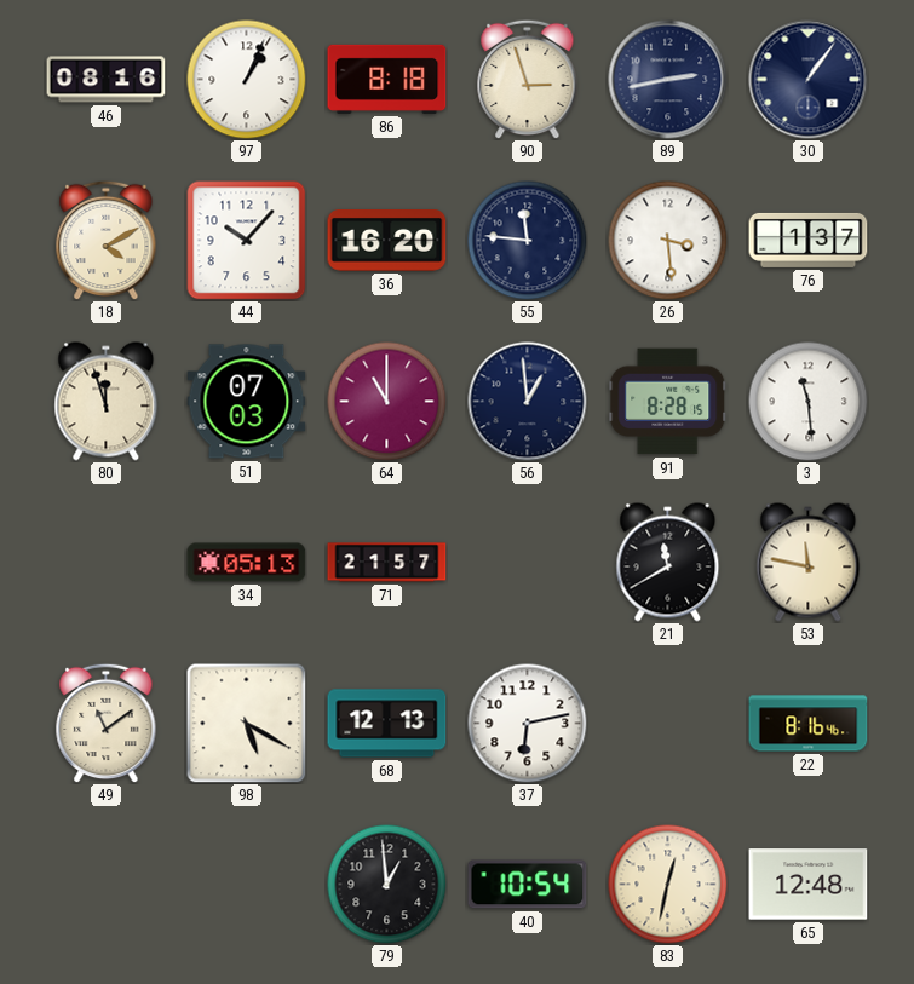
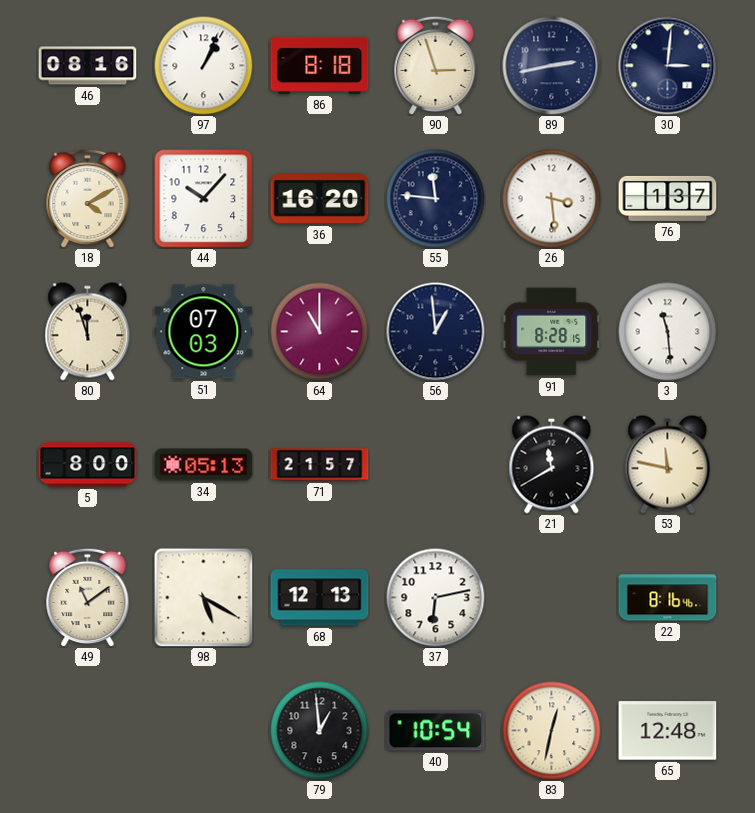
30: 1:06 -> 3:01 (668, 66)
5: none -> 8:00 (88, 465)
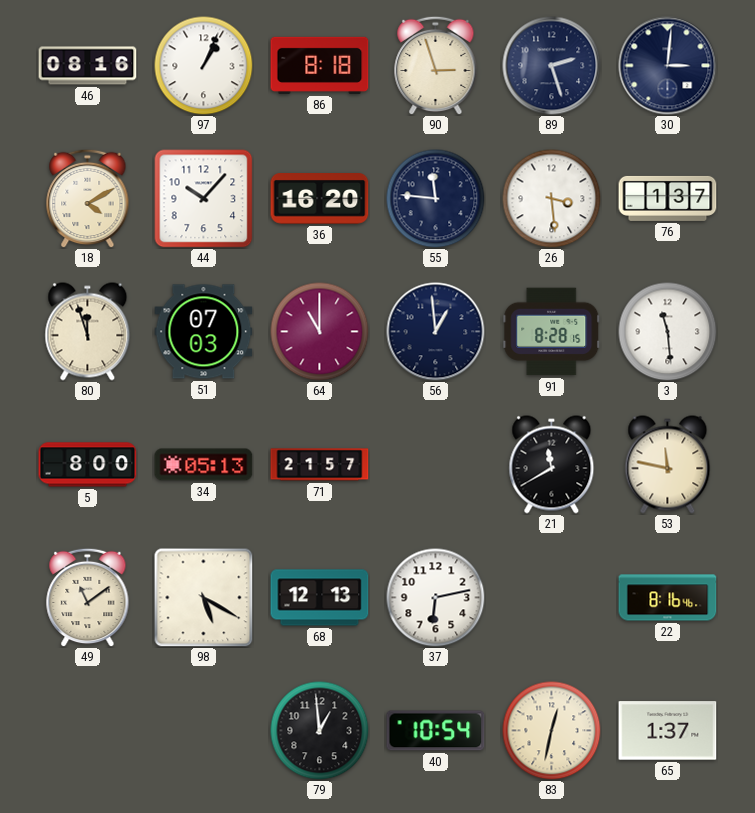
89: 2:43 -> 2:27 (552, 66)
65: 12:48 -> 1:37 (668, 731)
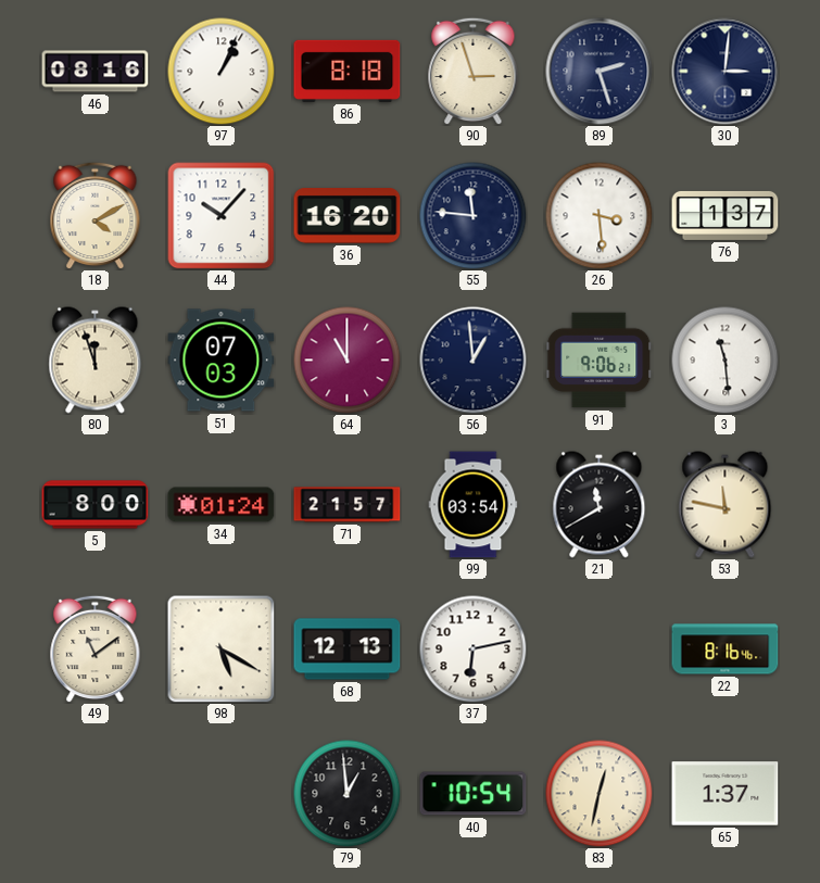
91: 8:28 -> 9:06 (600, 361)
34: 05:13 -> 01:24 (222, 505)
99: none -> 03:54 (474, 505)
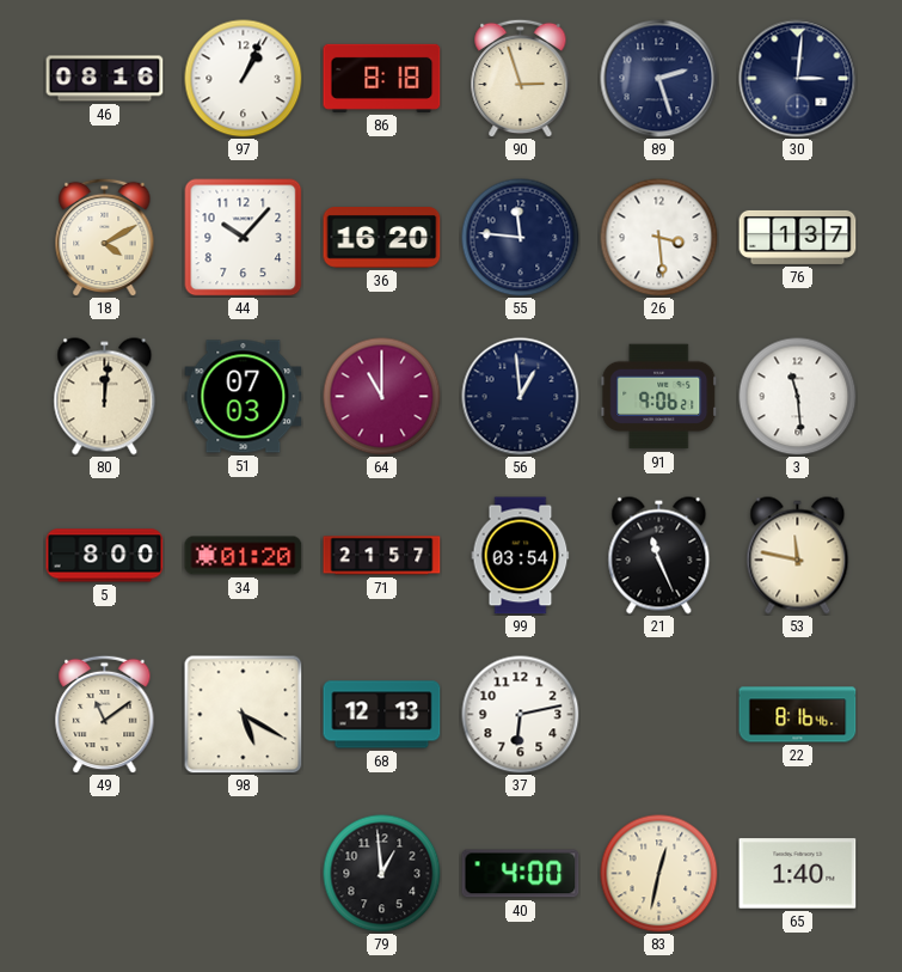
80: 11:57 -> 12:01 (105, 397)
34: 01:24 -> 01:20 (244, 556)
21: 11:40 -> 11:26 (659, 556)
40: 10:54 -> 4:00 (521, 874)
65: 1:37 -> 1:40 (798, 874)
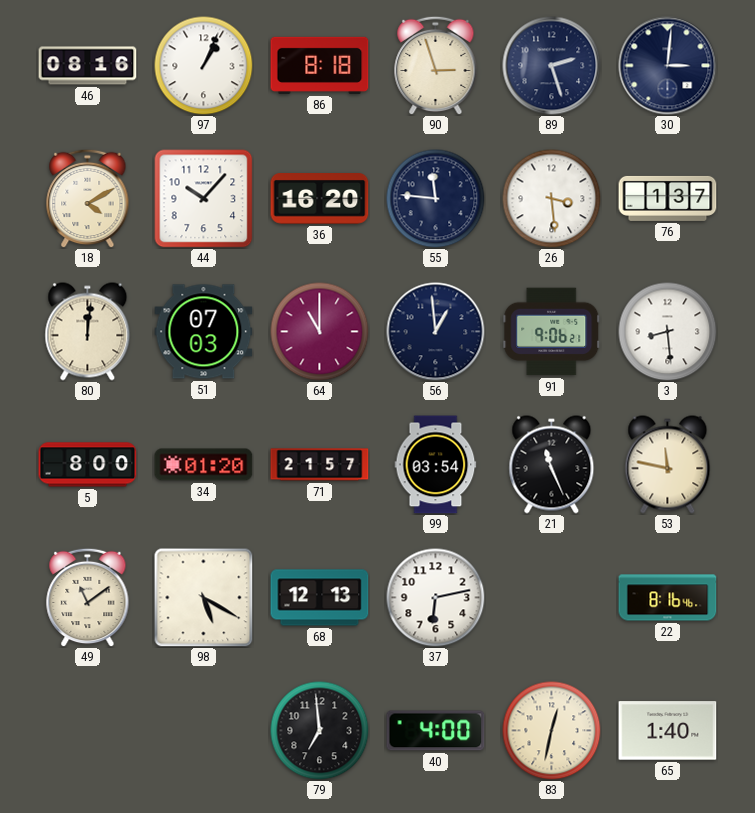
3: 11:29 -> 8:29 (668, 332)
79: 12:59 -> 6:59 (320, 731)
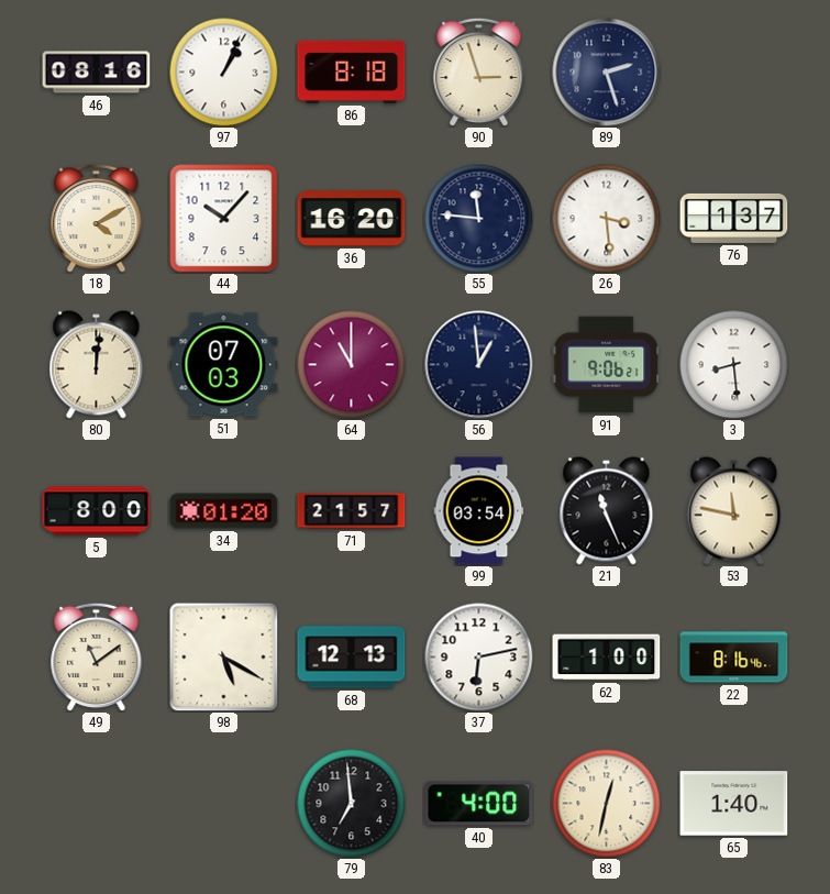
30: 3:01 -> none (668, 66)
62: none -> 1:00 (607, 658)
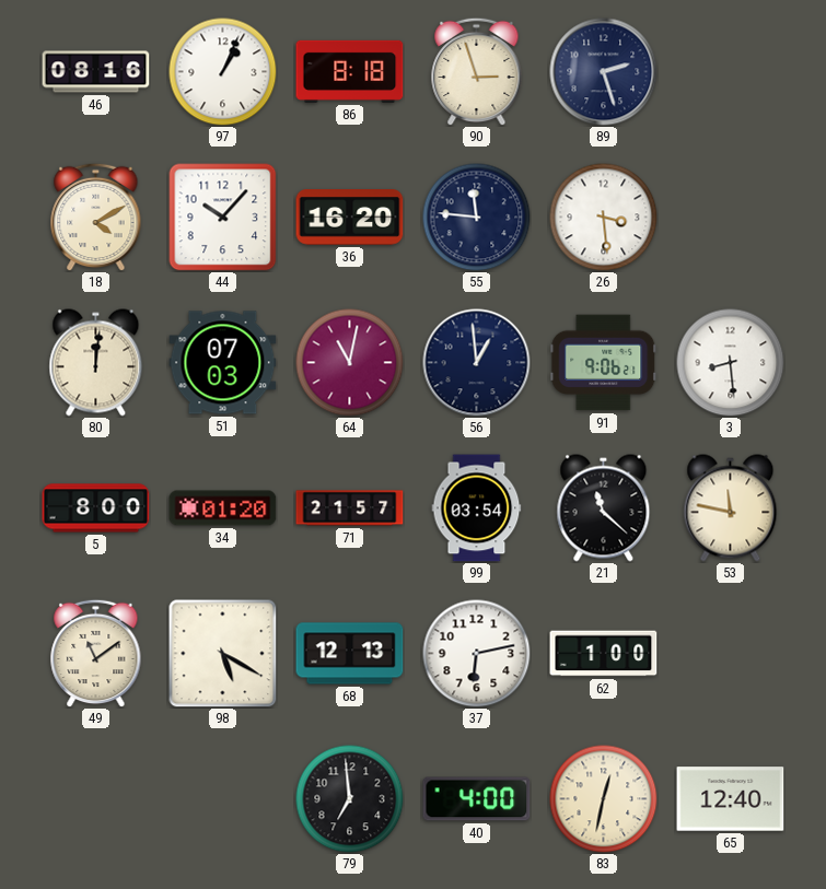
76: 1:37 -> none (734, 218)
64: 11:00 -> 11:02 (350, 363)
21: 11:26 -> 11:22 (604, 508)
22: 8:16 -> none (734, 658)
65: 1:40 -> 12:40 (731, 799)
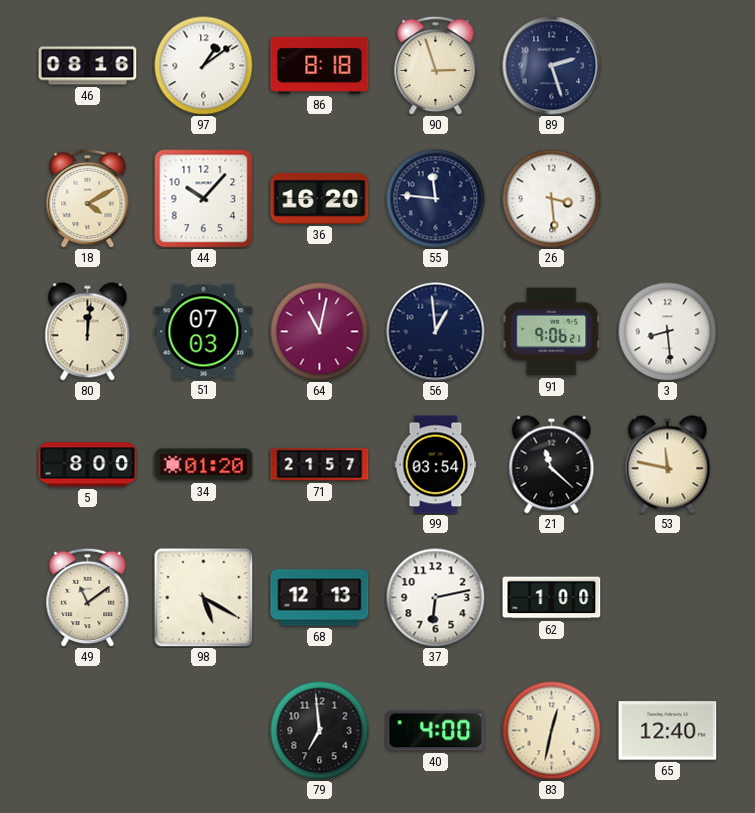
97: 1:04 -> 1:09 (204, 66)
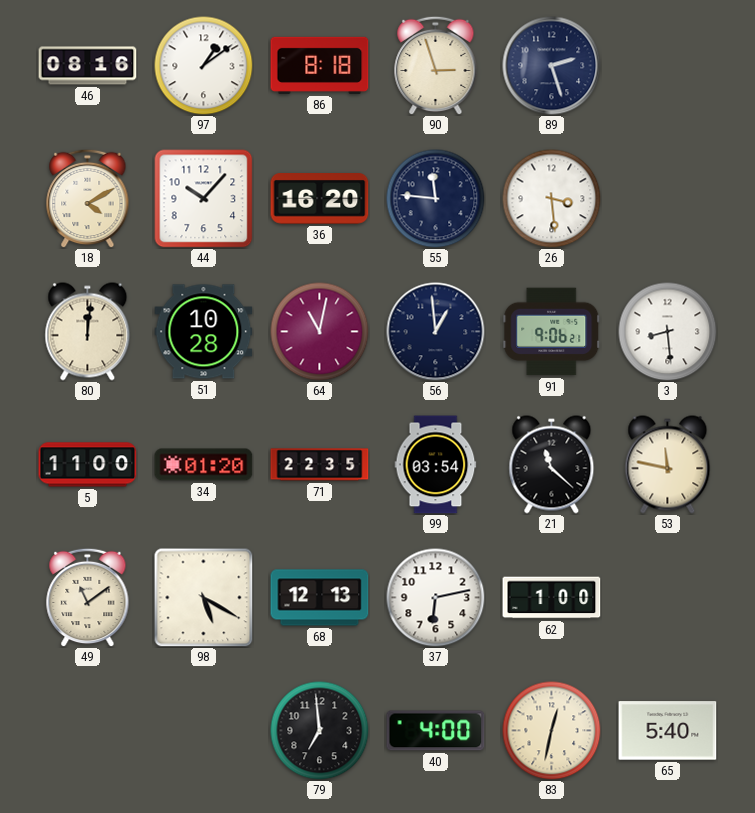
51: 07:03 -> 10:28 (204, 332)
5: 8:00 -> 11:00 (88, 465)
71: 21:57 -> 22:35 (320, 465)
65: 12:40 -> 5:40 (668, 731)
